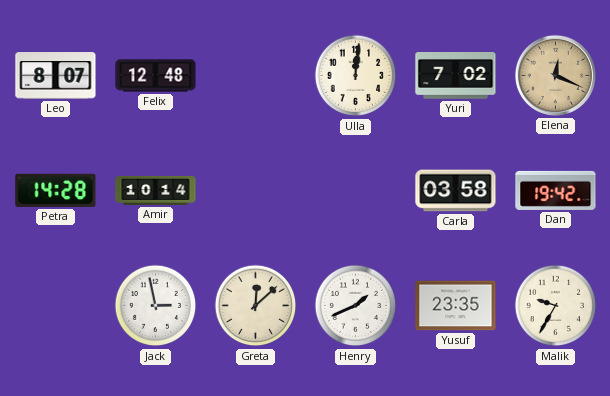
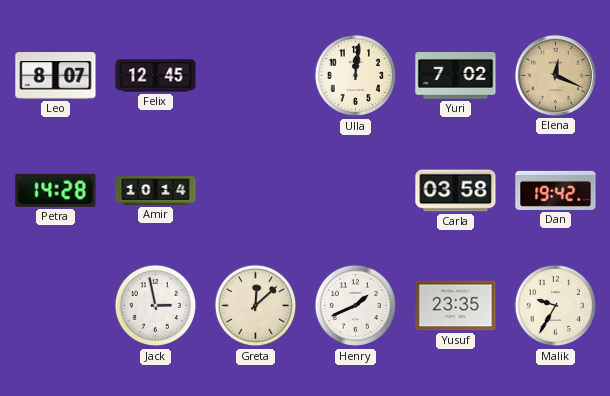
Felix: 12:48 -> 12:45 (156, 76)
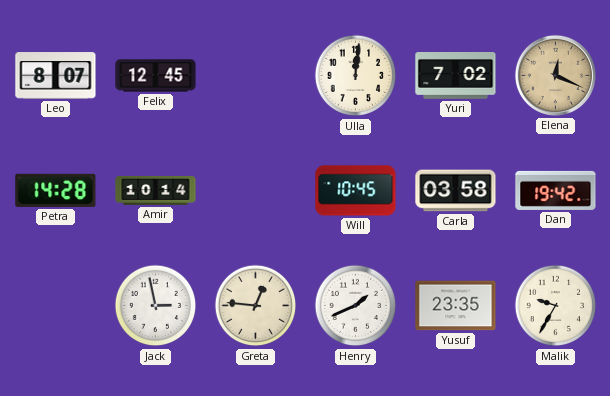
Will: none -> 10:45 (356, 191)
Greta: 12:08 -> 12:46 (256, 306)
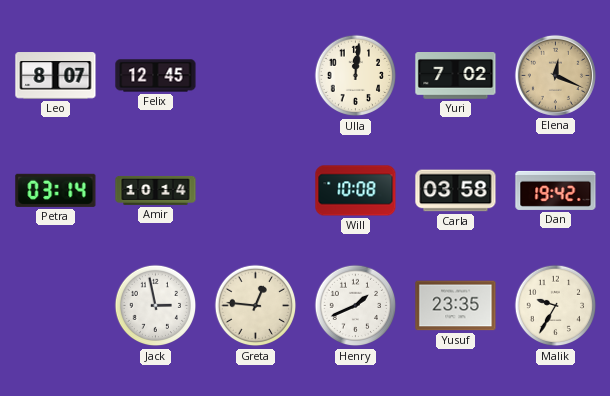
Petra: 14:28 -> 03:14 (56, 190)
Will: 10:45 -> 10:08 (356, 191)
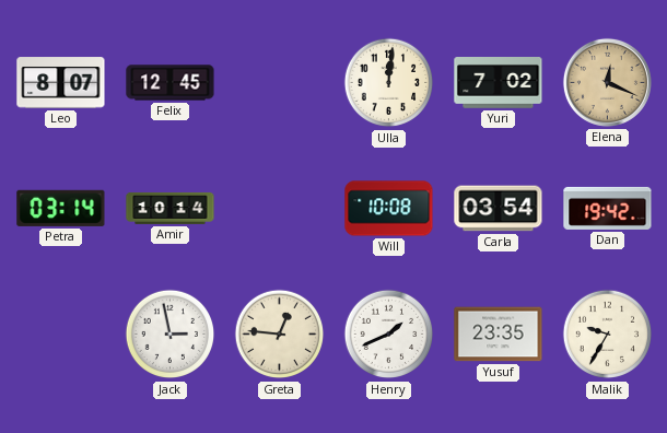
Carla: 03:58 -> 03:54 (499, 209)
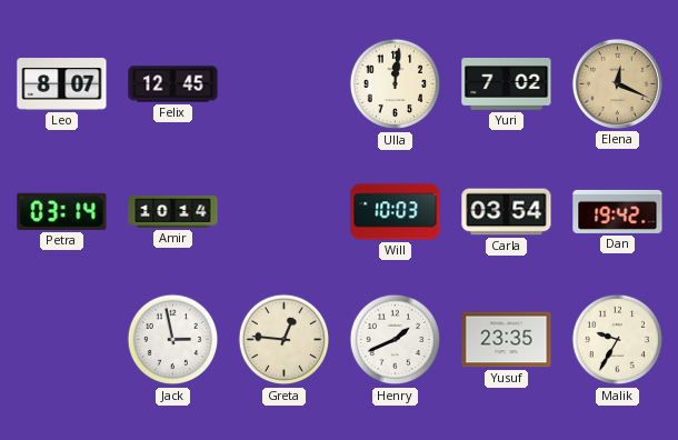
Will: 10:08 -> 10:03 (396, 212)
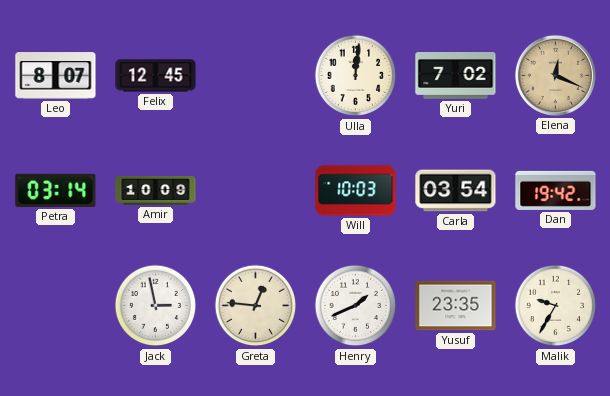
Amir: 10:14 -> 10:09 (156, 190)
